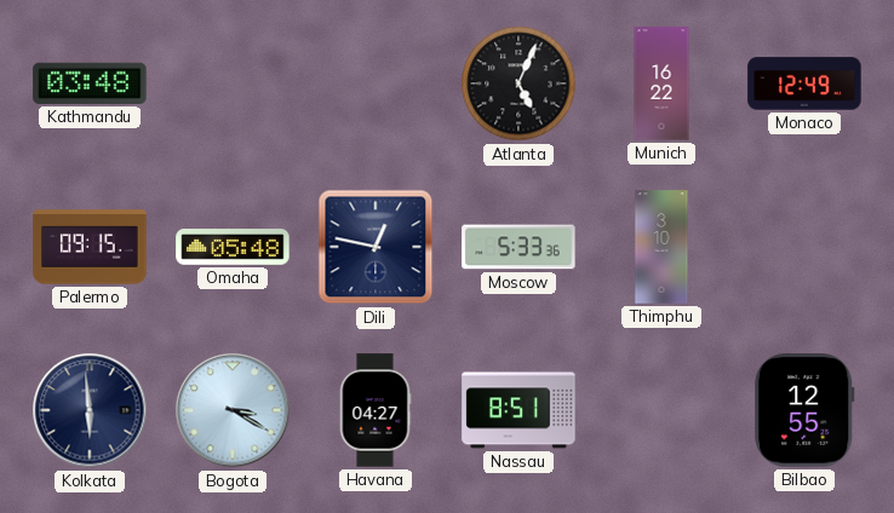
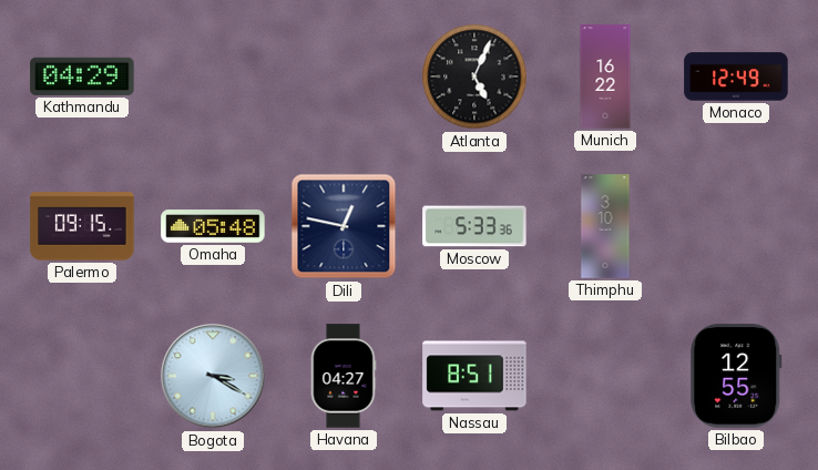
Kathmandu: 03:48 -> 04:29 (82, 76)
Kolkata: 5:59 -> none (90, 410)
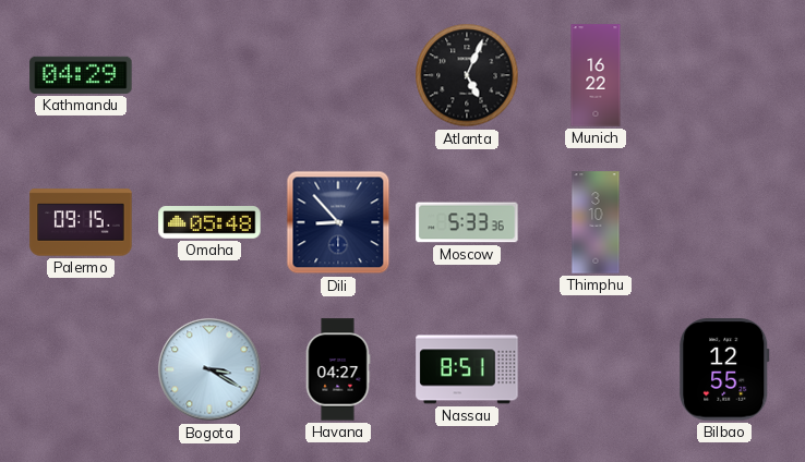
Monaco: 12:49 -> none (736, 76)
Dili: 12:47 -> 8:53 (338, 222)
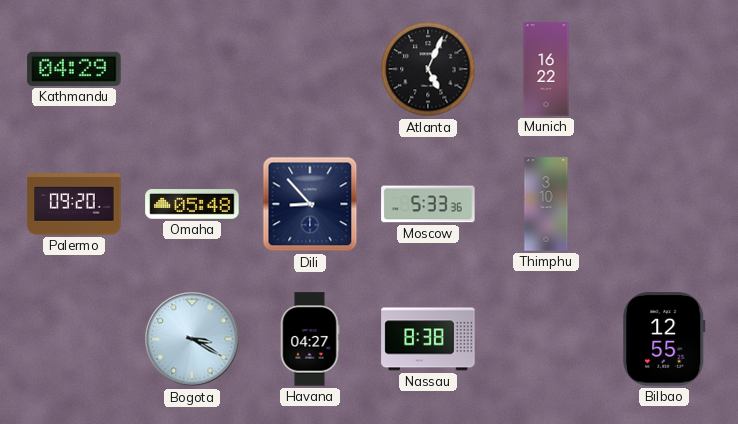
Palermo: 09:15 -> 09:20 (74, 204)
Nassau: 8:51 -> 8:38 (428, 339)
